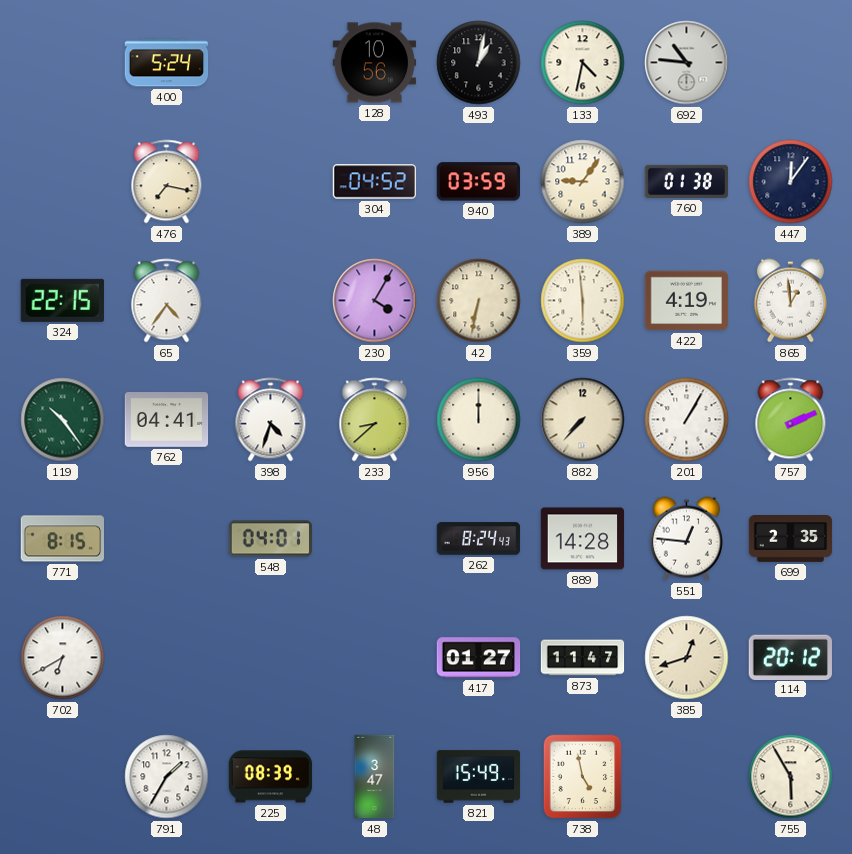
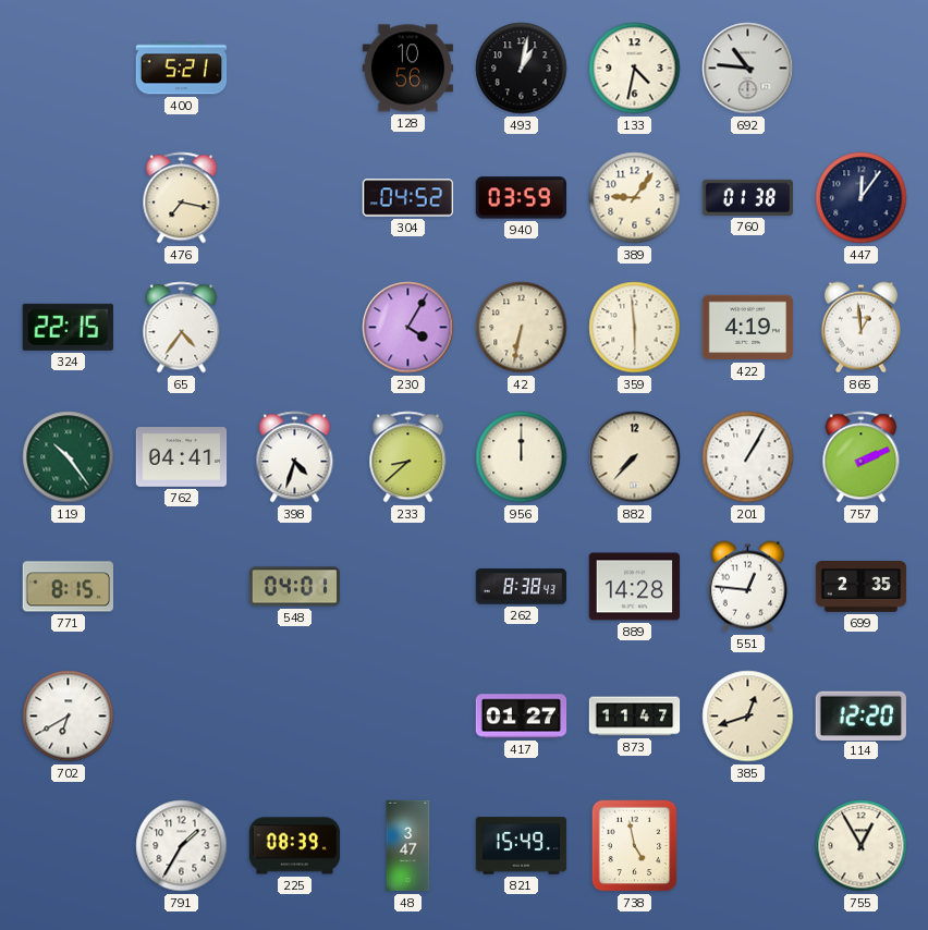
400: 5:24 -> 5:21 (182, 69)
262: 8:24 -> 8:38 (522, 587)
114: 20:12 -> 12:20 (860, 715)
755: 5:55 -> 12:55 (862, 846)
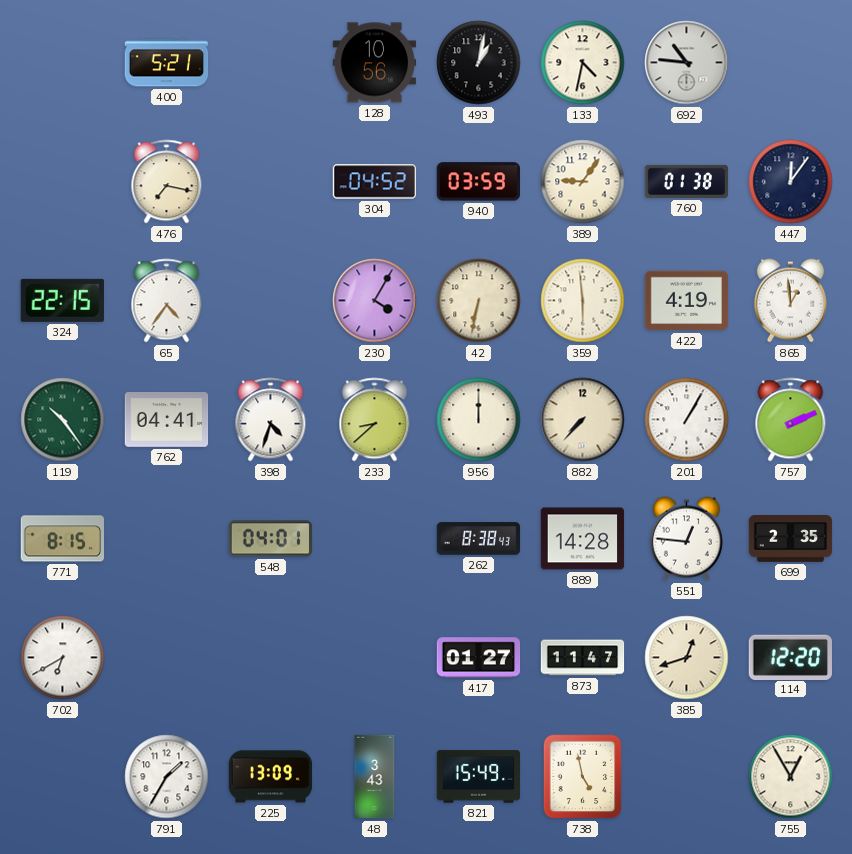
225: 08:39 -> 13:09 (271, 777)
48: 3:47 -> 3:43 (375, 777)
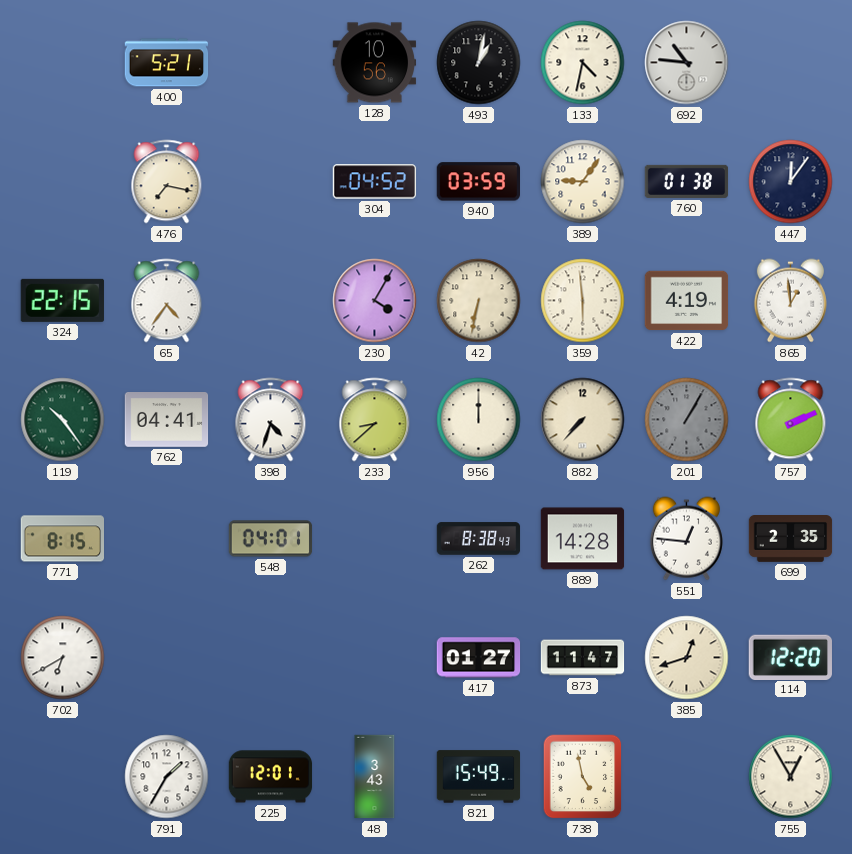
201 dial: white -> grey (687, 420)
225: 13:09 -> 12:01 (271, 777)
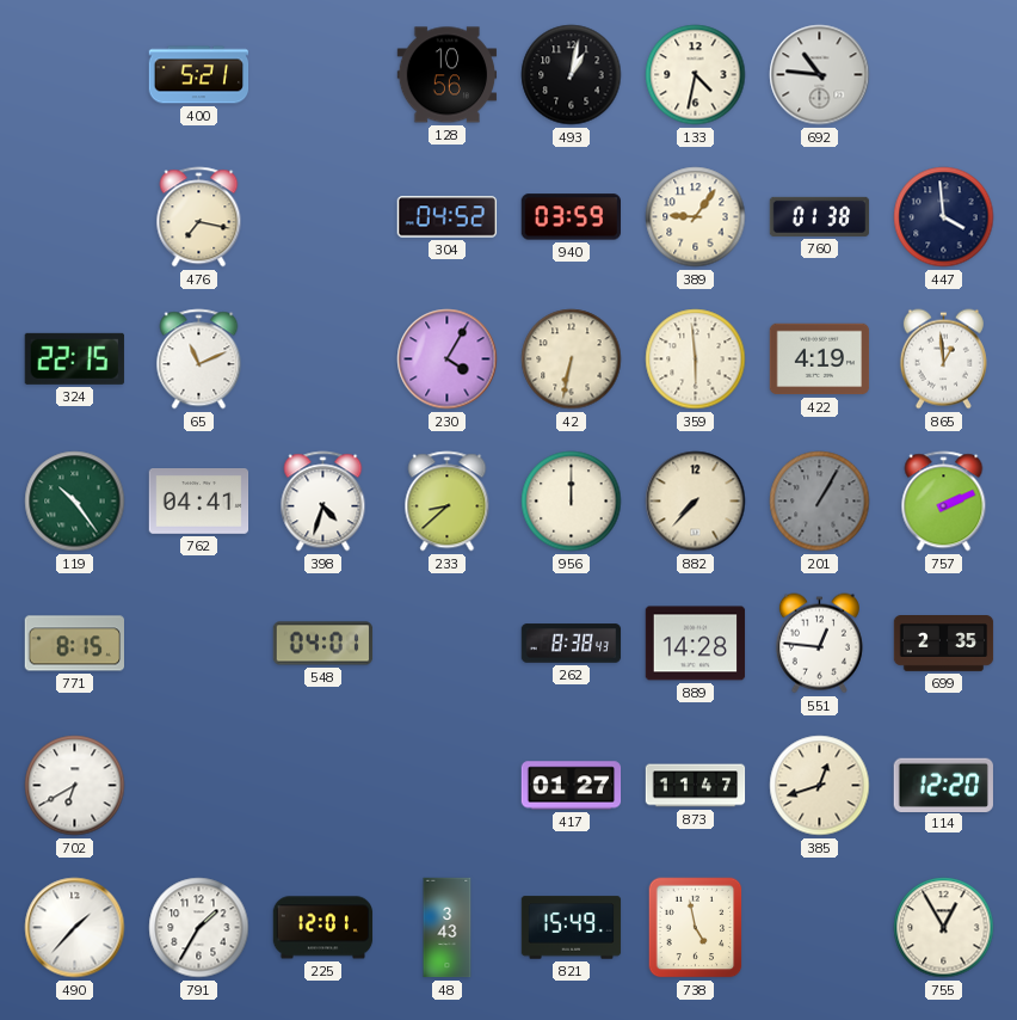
447: 12:06 -> 3:59 (944, 217)
65: 4:36 -> 11:11 (199, 360)
490: none -> 1:37 (75, 928)
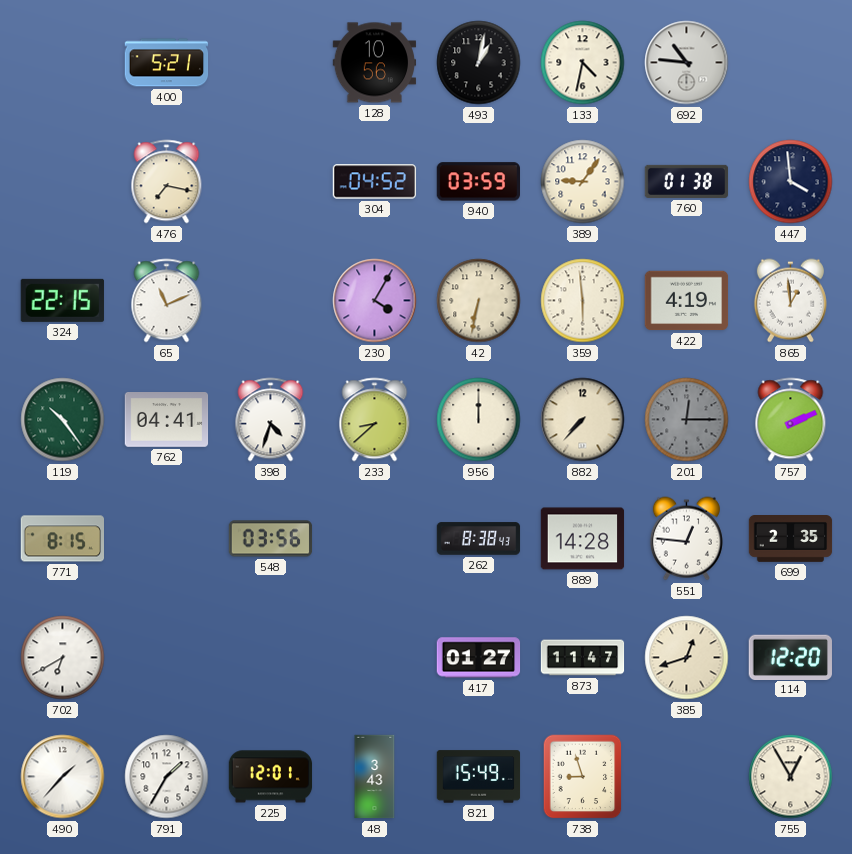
201: 1:05 -> 12:15 (687, 420)
548: 04:01 -> 03:56 (271, 539)
738: 4:58 -> 8:57 (583, 777)
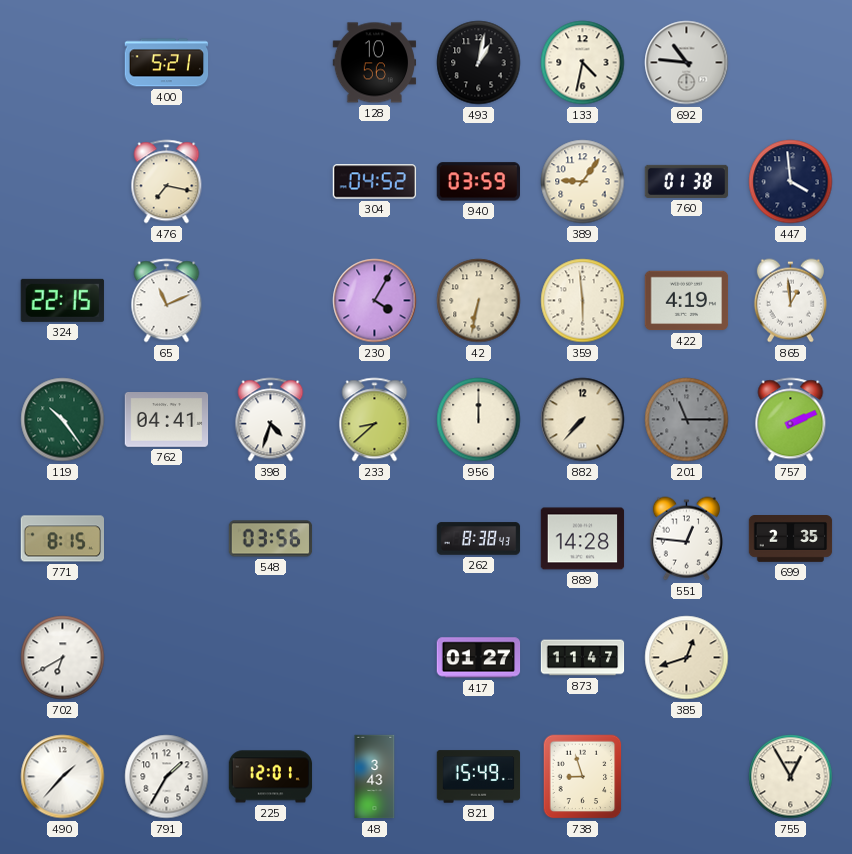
201: 12:15 -> 11:15 (687, 420)
114: 12:20 -> none (790, 657)
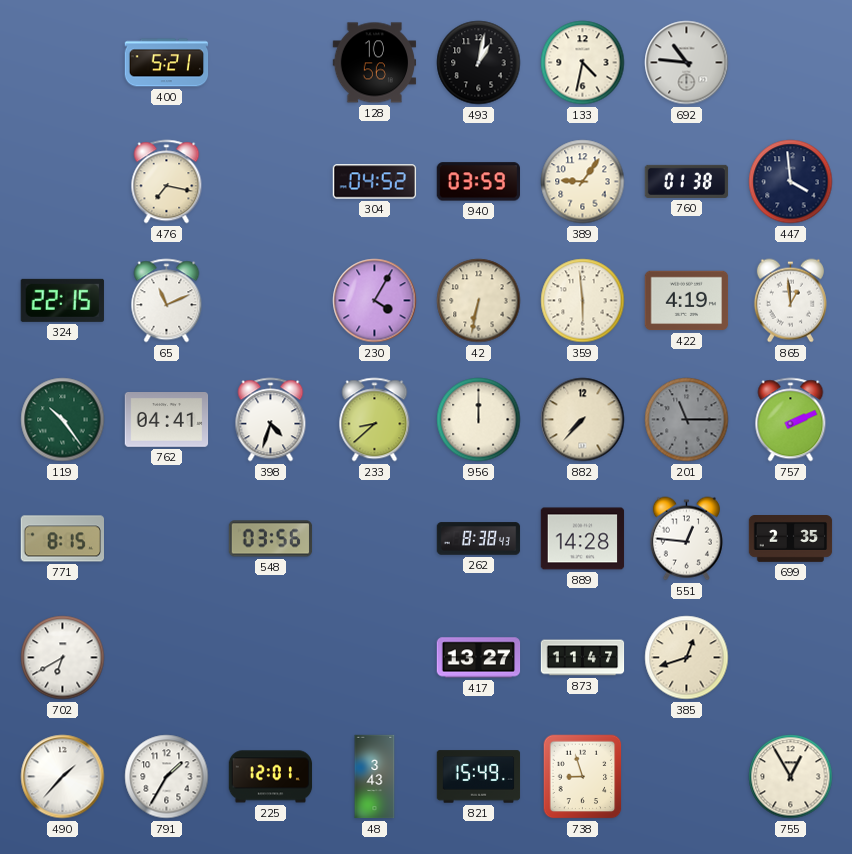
417: 01:27 -> 13:27 (479, 658)
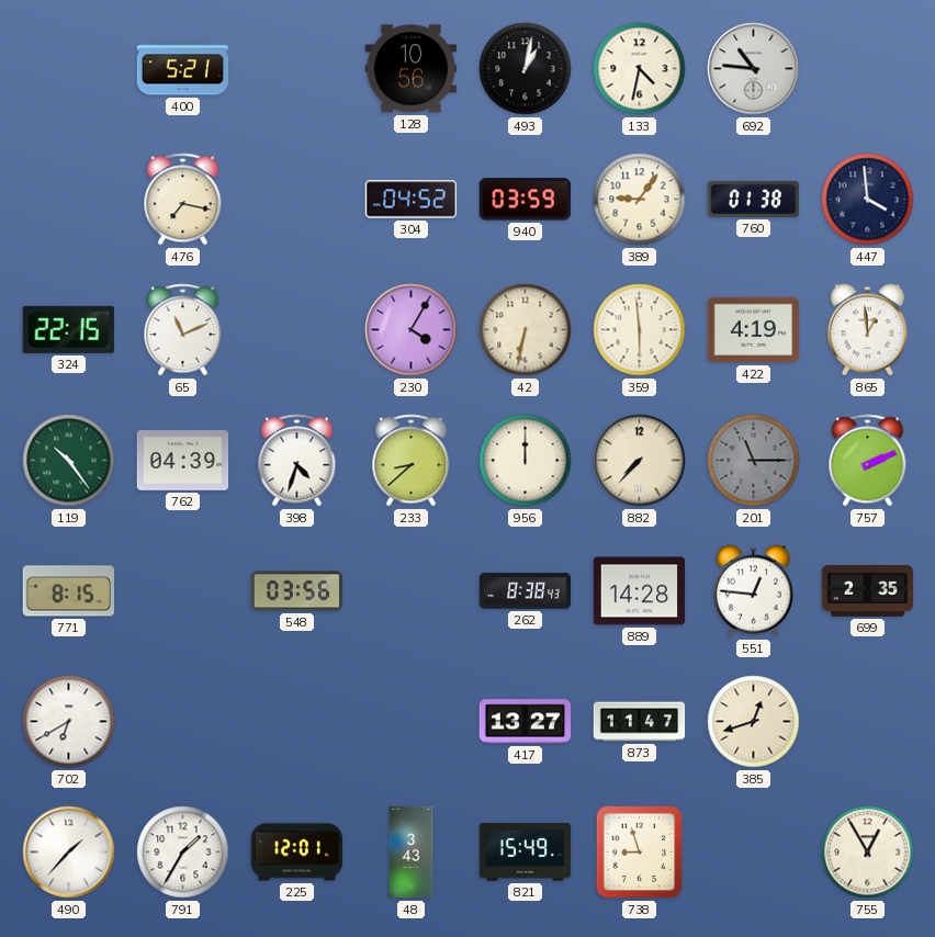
762: 04:41 -> 04:39 (183, 461)
